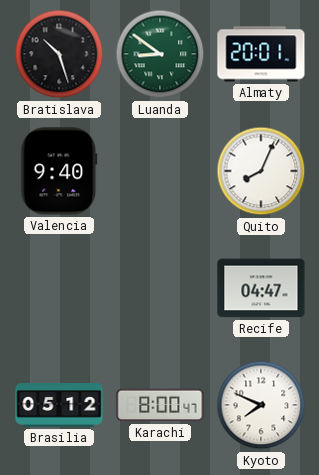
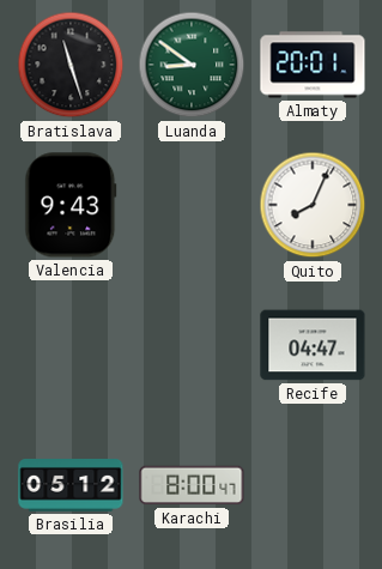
Bratislava: 10:27 -> 11:27 (71, 65)
Valencia: 9:40 -> 9:43 (71, 205)
Kyoto: 7:49 -> none (261, 405)
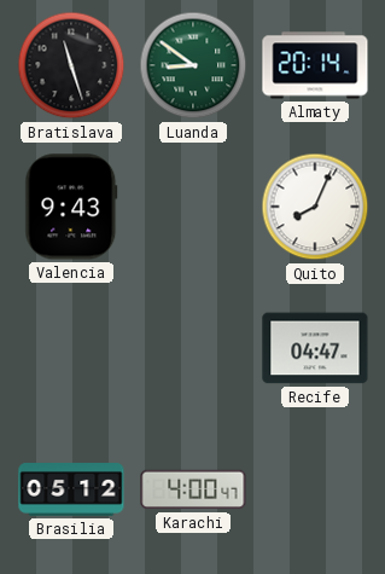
Almaty: 20:01 -> 20:14 (315, 65)
Karachi: 8:00 -> 4:00 (193, 489)
